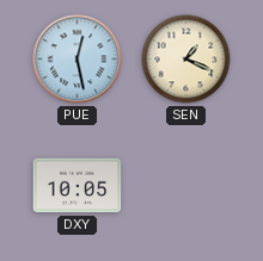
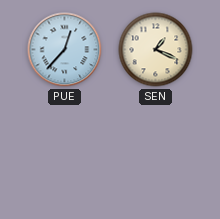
PUE: 12:28 -> 12:37 (65, 50)
DXY: 10:05 -> none (78, 186)
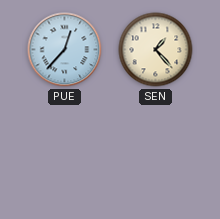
SEN: 1:19 -> 1:23 (156, 50)
